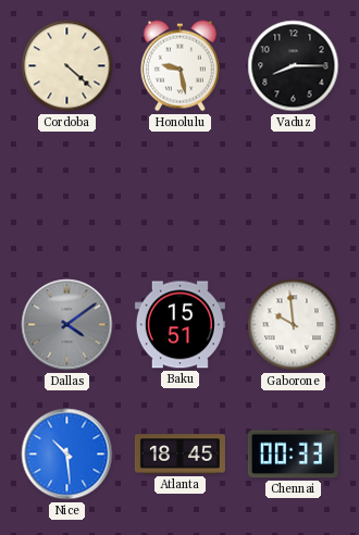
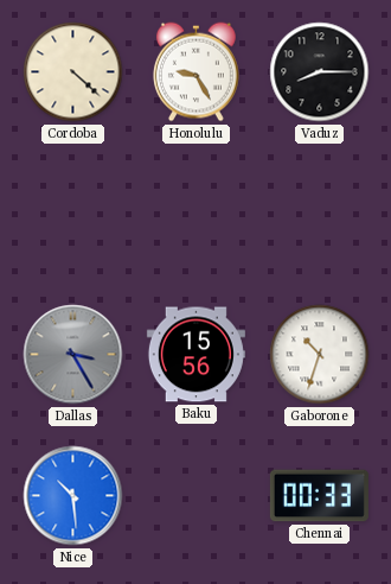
Honolulu: 9:28 -> 9:25 (195, 72)
Dallas: 4:09 -> 3:25 (73, 355)
Baku: 15:51 -> 15:56 (195, 355)
Gaborone: 9:59 -> 10:33 (320, 355)
Atlanta: 18:45 -> none (179, 455)
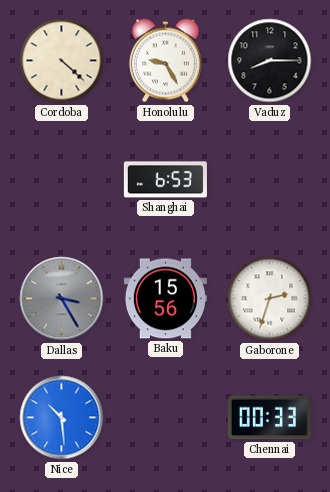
Shanghai: none -> 6:53 (165, 180)
Gaborone: 10:33 -> 2:33 (270, 299)
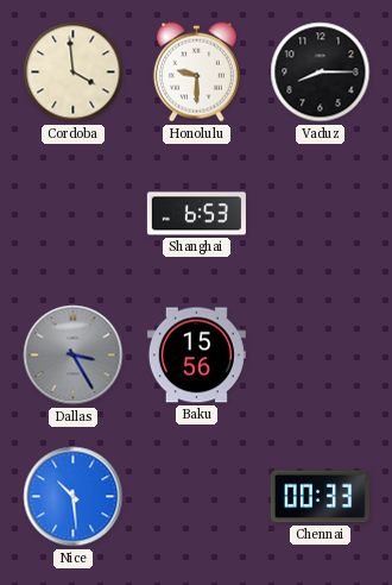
Cordoba: 4:22 -> 3:59 (74, 73)
Honolulu: 9:25 -> 9:30 (196, 73)
Gaborone: 2:33 -> none (270, 299)
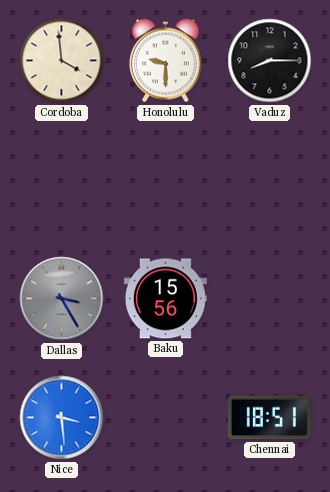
Shanghai: 6:53 -> none (196, 214)
Nice: 10:29 -> 3:29 (62, 418)
Chennai: 00:33 -> 18:51 (269, 418)
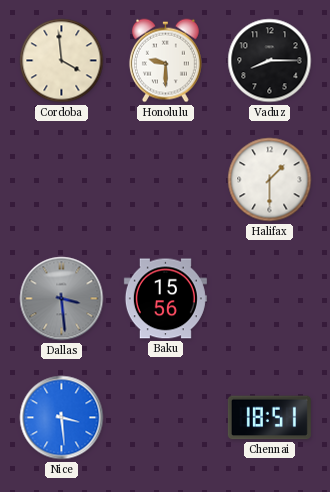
Halifax: none -> 1:30 (270, 180)
Dallas: 3:25 -> 3:29 (62, 299)
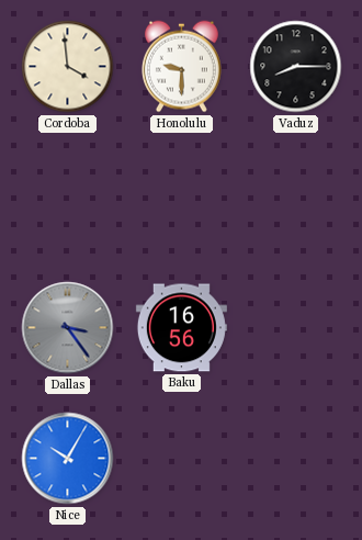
Halifax: 1:30 -> none (270, 180)
Dallas: 3:29 -> 3:24 (68, 328)
Baku: 15:56 -> 16:56 (181, 328)
Nice: 3:29 -> 10:05 (68, 459)
Chennai: 18:51 -> none (269, 418)
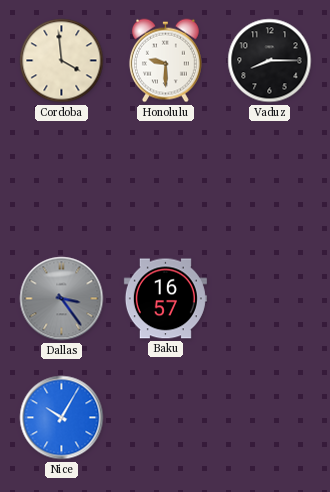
Baku: 16:56 -> 16:57 (165, 299)
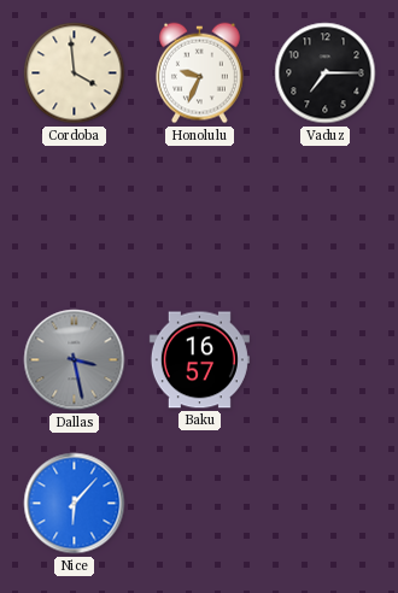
Honolulu: 9:30 -> 9:34 (199, 74)
Vaduz: 8:15 -> 7:15 (326, 74)
Dallas: 3:24 -> 3:28 (75, 360)
Nice: 10:05 -> 6:07 (75, 504)
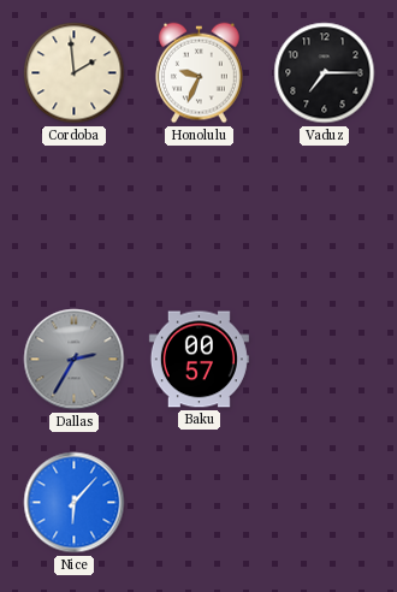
Cordoba: 3:59 -> 1:59 (75, 73)
Dallas: 3:28 -> 2:35 (75, 360)
Baku: 16:57 -> 00:57 (198, 360)
